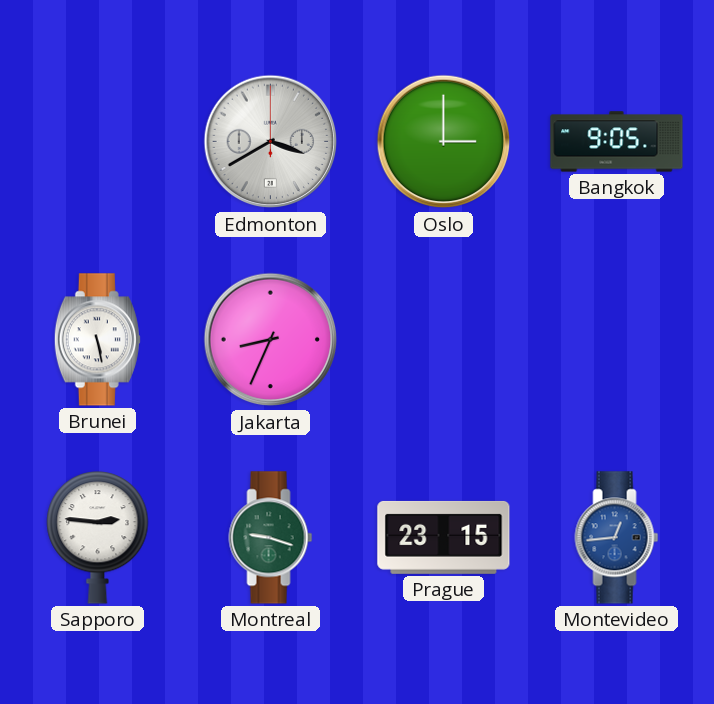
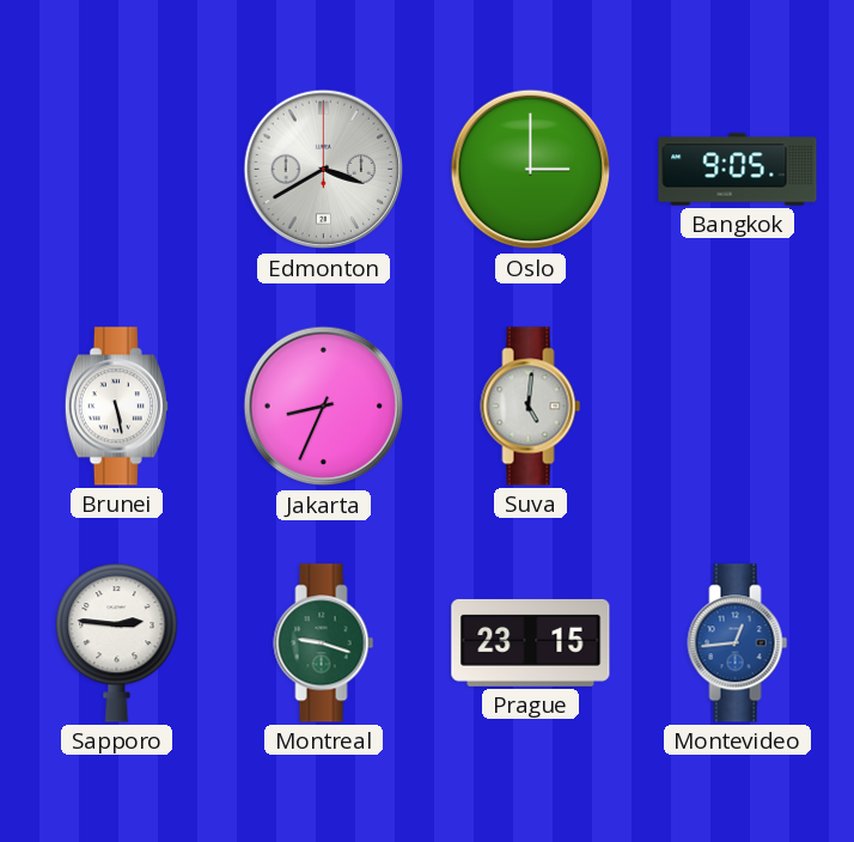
Suva: none -> 5:01 (531, 407)
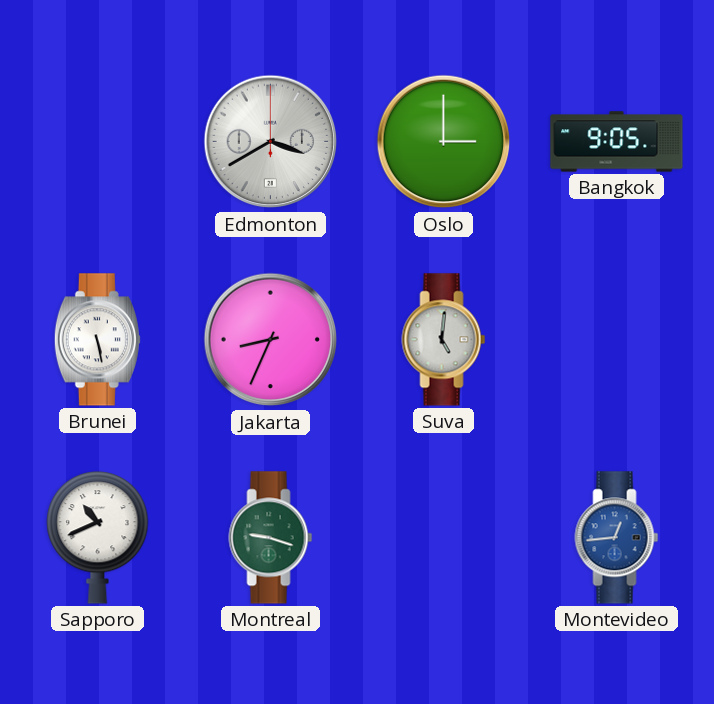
Sapporo: 2:46 -> 10:41 (98, 538)
Prague: 23:15 -> none (531, 642)
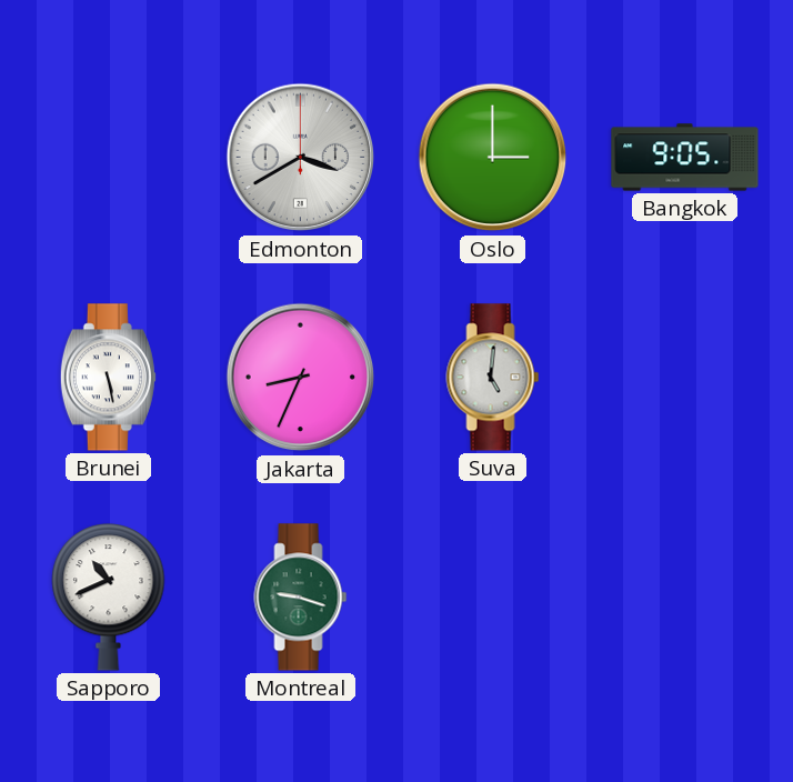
Montevideo: 12:44 -> none (617, 538)
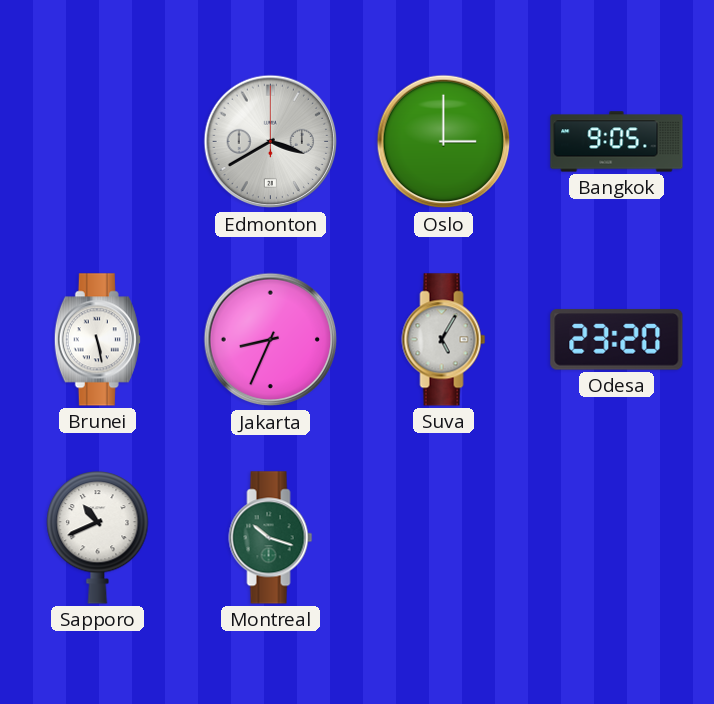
Suva: 5:01 -> 5:05 (444, 340)
Odesa: none -> 23:20 (617, 340)
Montreal: 9:18 -> 10:18 (271, 538)
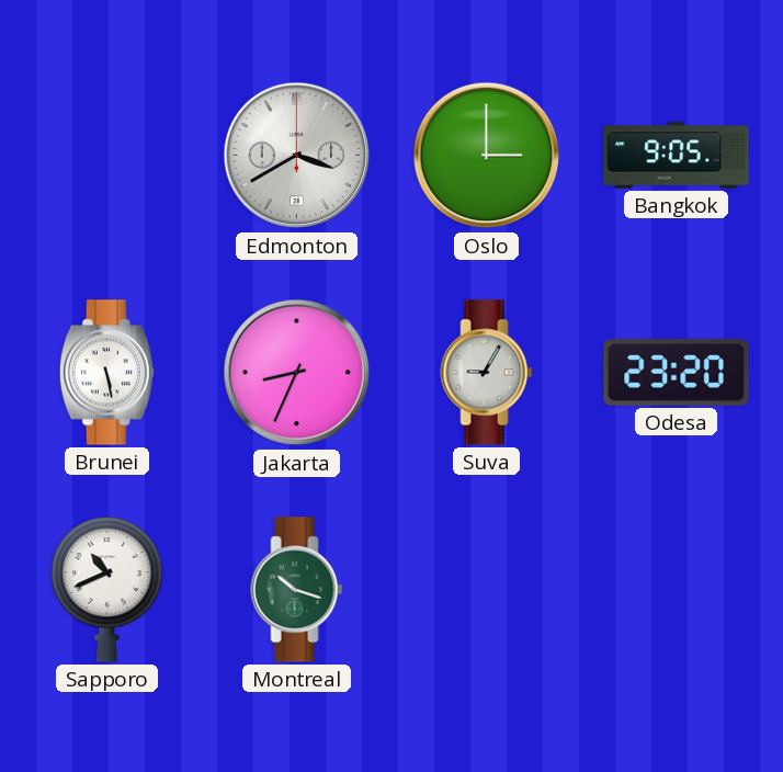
Suva: 5:05 -> 9:05 (487, 373)
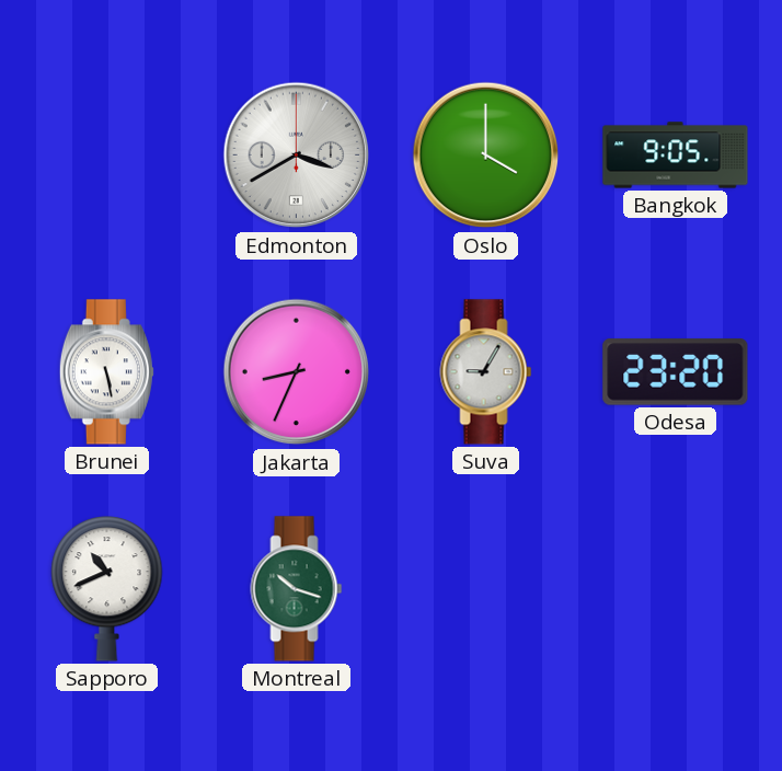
Oslo: 3:00 -> 4:00 (486, 156)
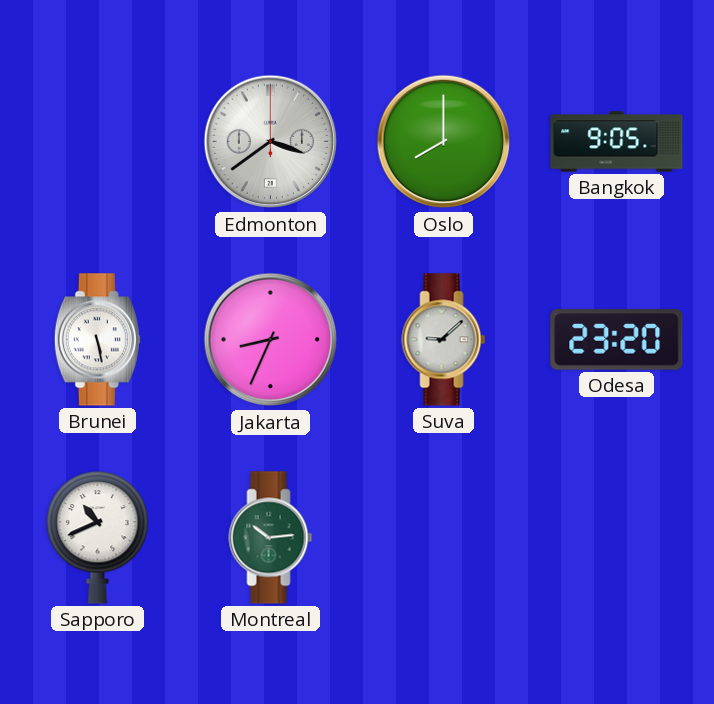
Edmonton: 3:40 -> 3:39 (271, 142)
Oslo: 4:00 -> 8:00 (444, 142)
Suva: 9:05 -> 9:08 (444, 340)
Montreal: 10:18 -> 10:14 (271, 538)
